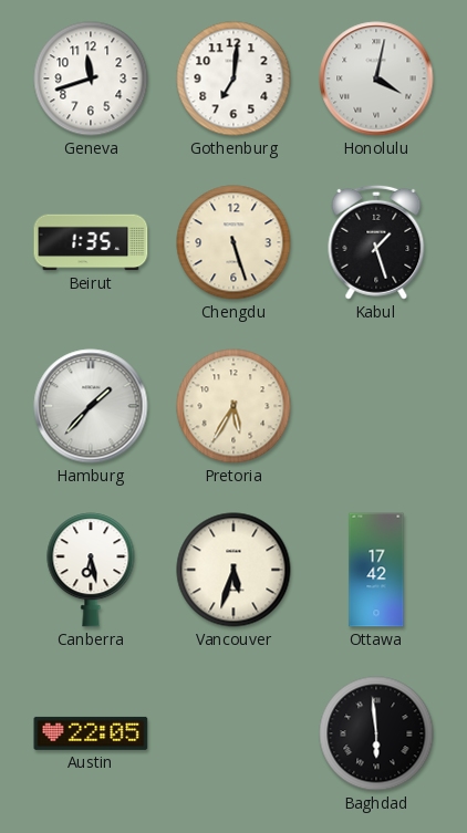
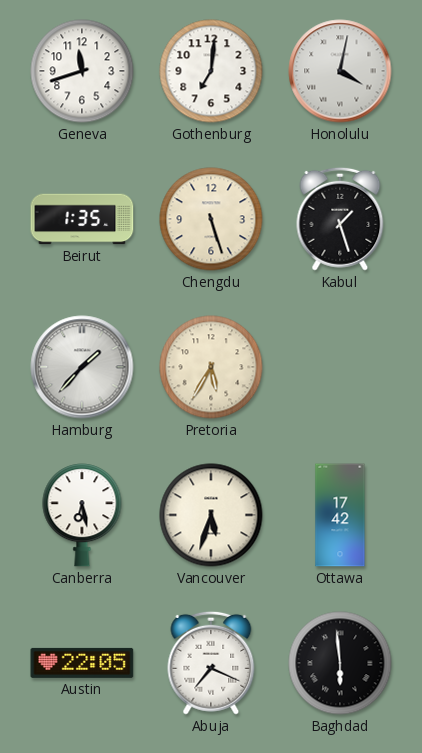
Abuja: none -> 7:19 (211, 663)
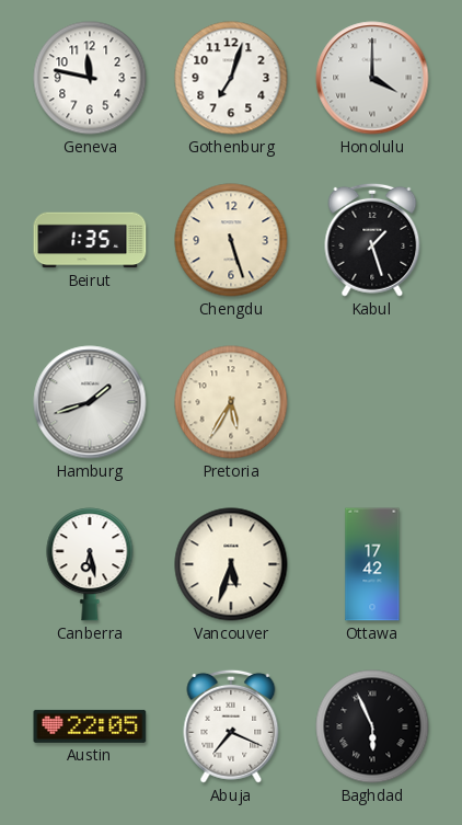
Geneva: 11:42 -> 11:47 (90, 78)
Gothenburg: 7:01 -> 7:03 (231, 78)
Honolulu: 4:02 -> 4:00 (372, 78)
Hamburg: 1:37 -> 1:42 (90, 402)
Baghdad: 5:59 -> 5:56 (372, 726)
